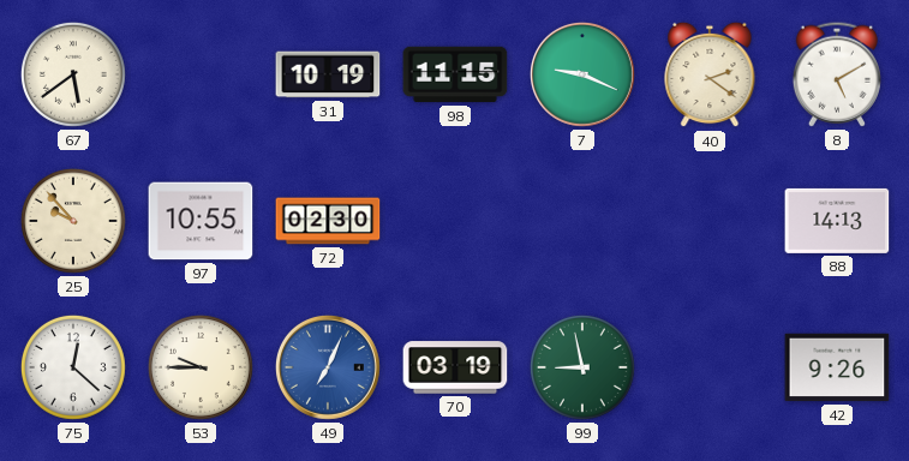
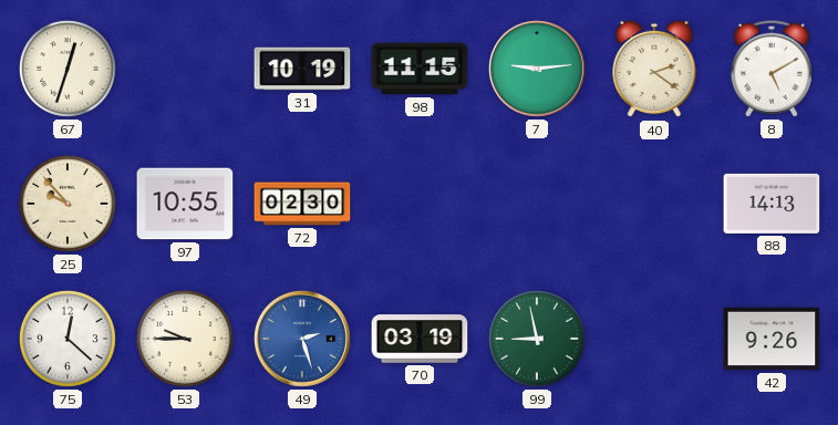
67: 5:39 -> 12:33 (68, 69)
7: 9:19 -> 9:14 (537, 69)
49: 7:04 -> 2:27 (302, 339)
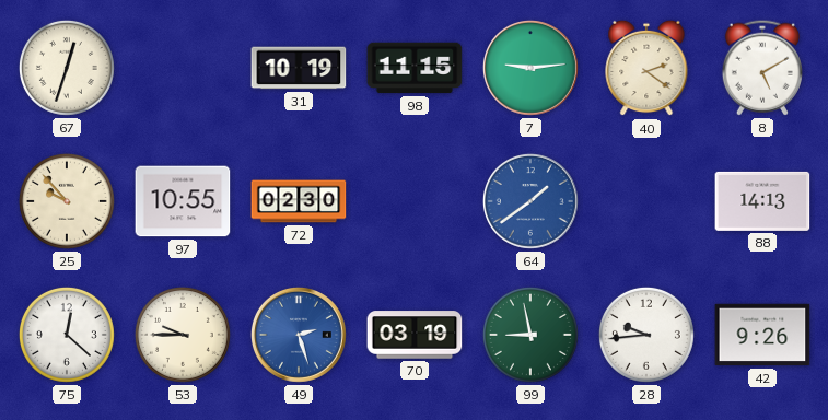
64: none -> 1:39 (530, 201)
28: none -> 9:44 (646, 335)
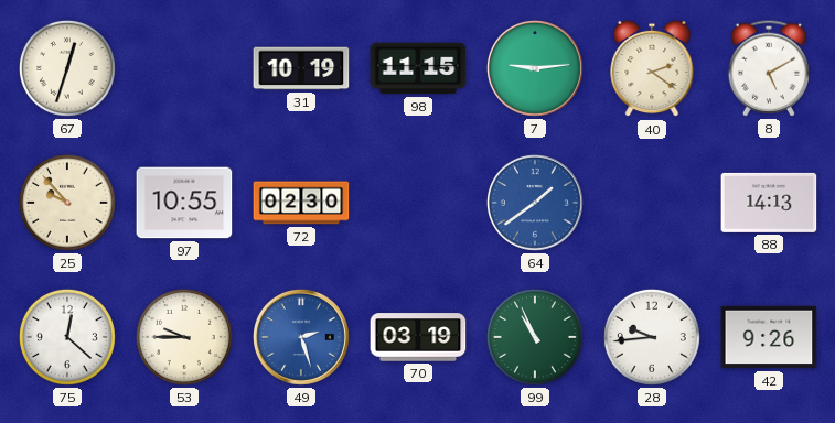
99: 8:58 -> 10:56 (535, 337)
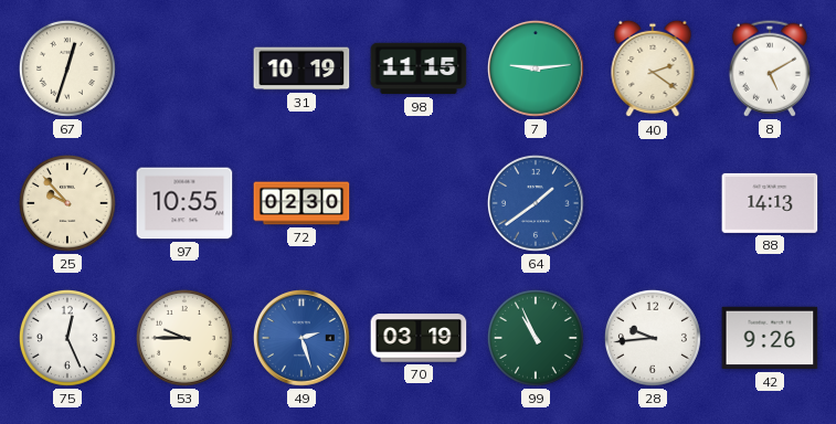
75: 12:22 -> 12:26 (67, 338)
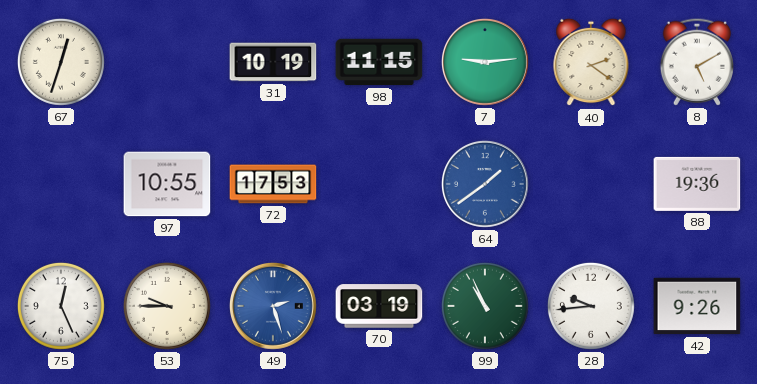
25: 9:53 -> none (67, 203)
72: 02:30 -> 17:53 (273, 184)
88: 14:13 -> 19:36 (697, 184)
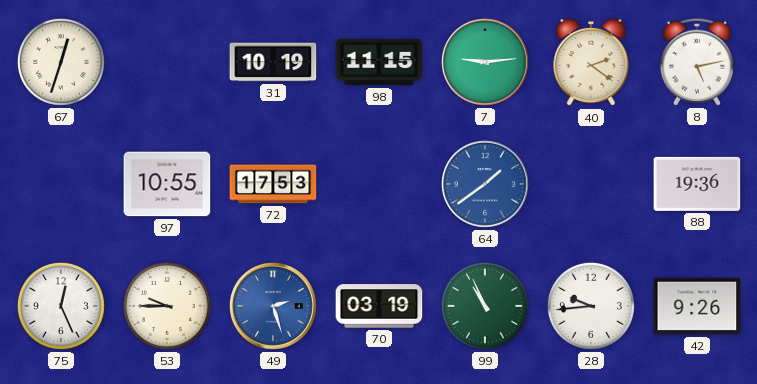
8: 5:10 -> 5:13 (697, 62)
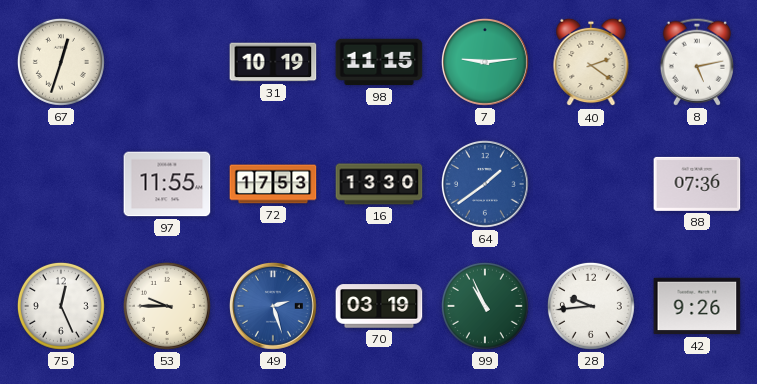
97: 10:55 -> 11:55 (167, 184)
16: none -> 13:30 (379, 184)
88: 19:36 -> 07:36 (697, 184)
